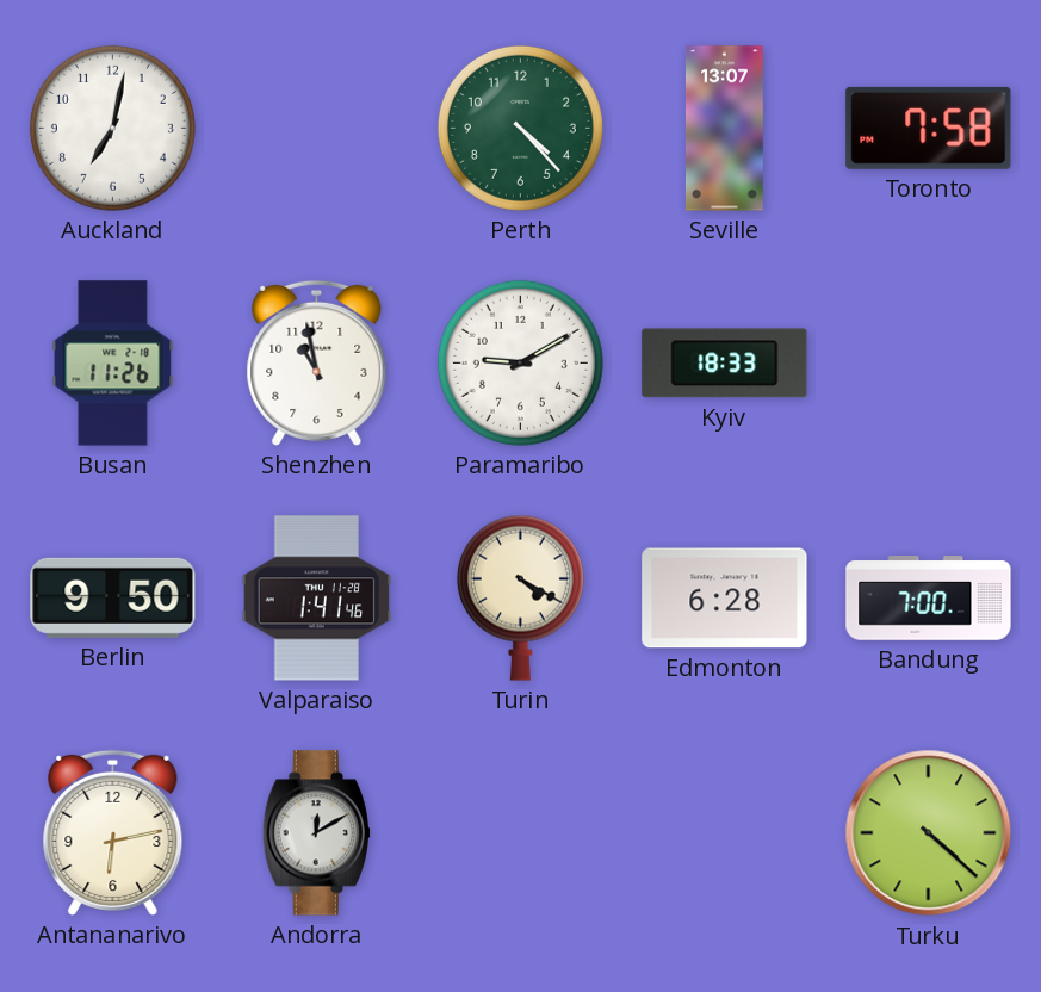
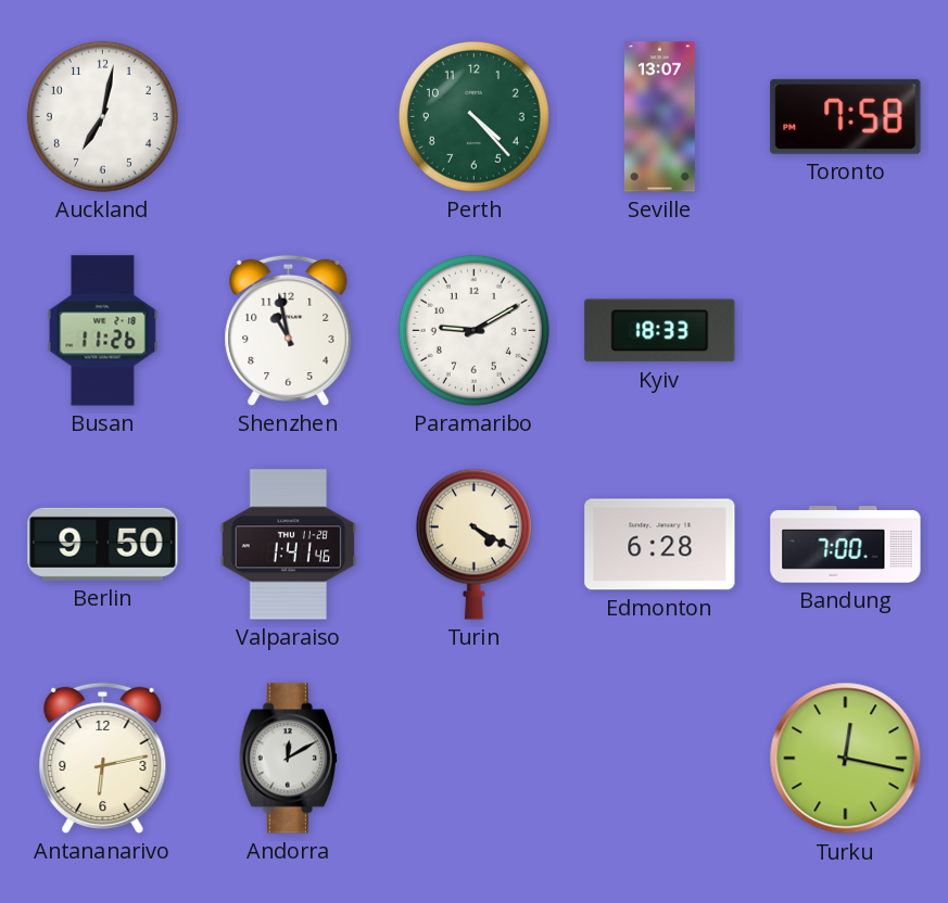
Turku: 4:22 -> 12:17 (846, 759)
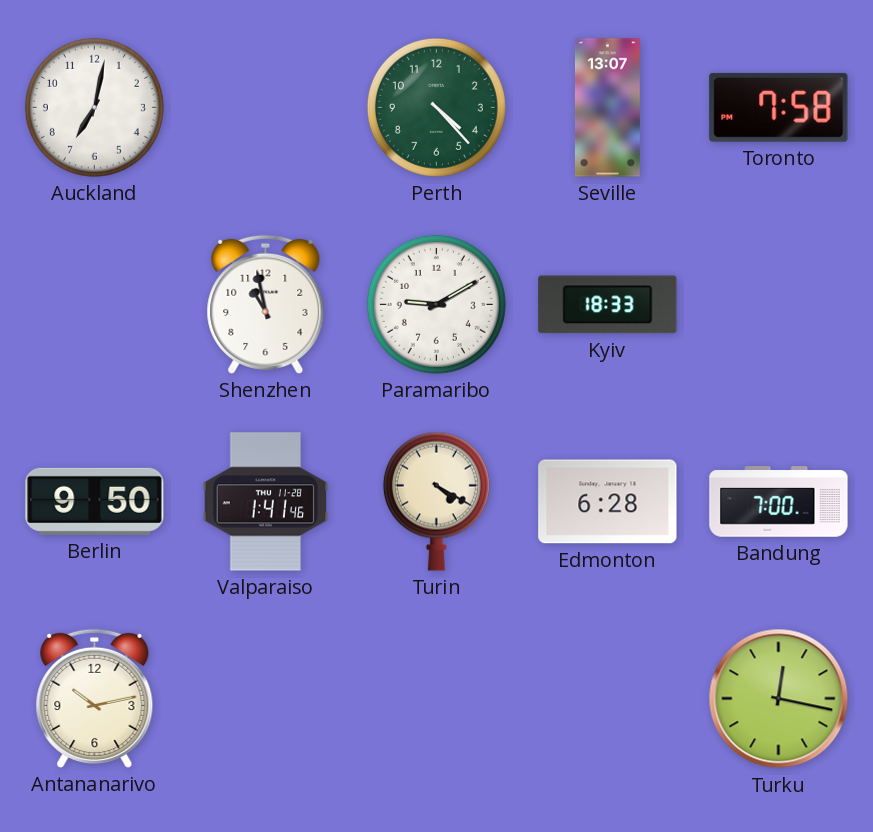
Busan: 11:26 -> none (103, 331)
Antananarivo: 6:13 -> 10:13 (95, 698)
Andorra: 12:10 -> none (288, 759)
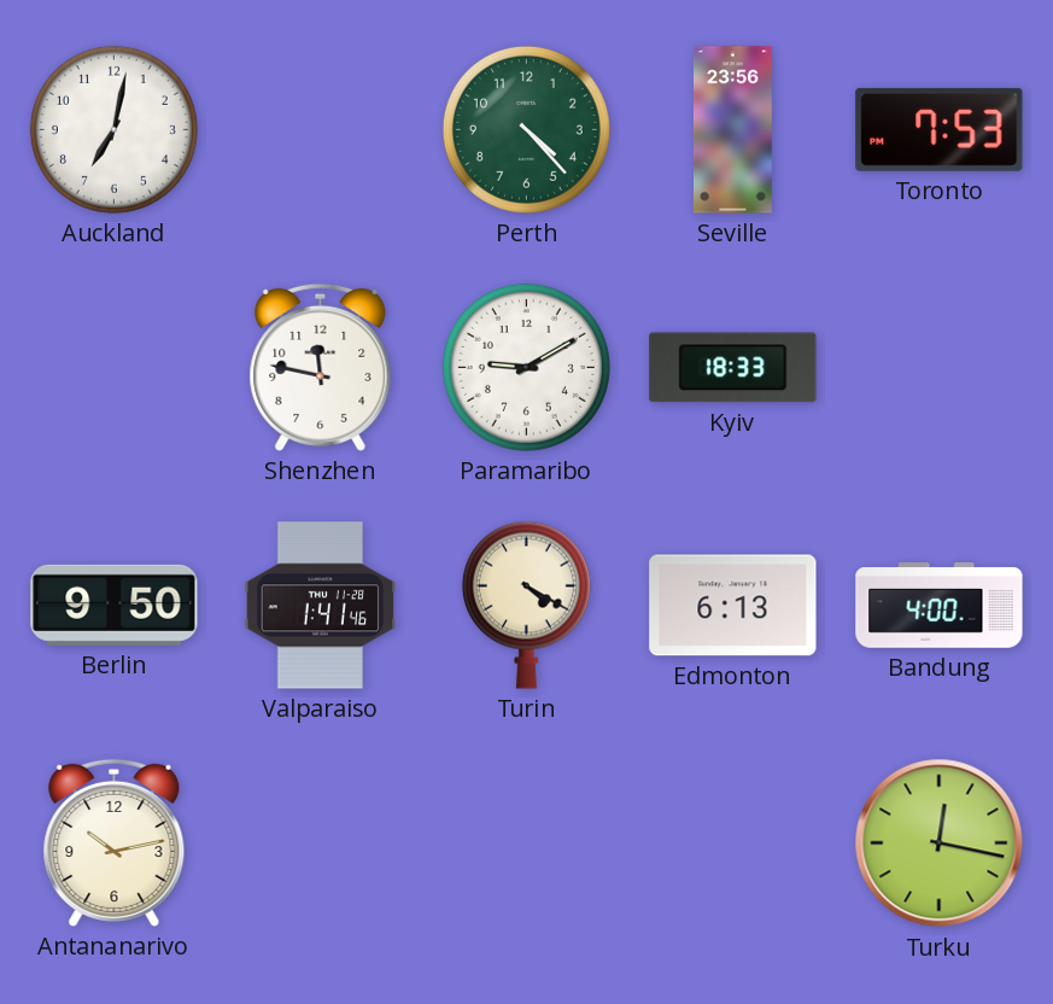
Seville: 13:07 -> 23:56 (732, 130)
Toronto: 7:58 -> 7:53 (940, 129)
Shenzhen: 10:58 -> 11:47 (321, 367)
Edmonton: 6:28 -> 6:13 (733, 606)
Bandung: 7:00 -> 4:00 (940, 606)
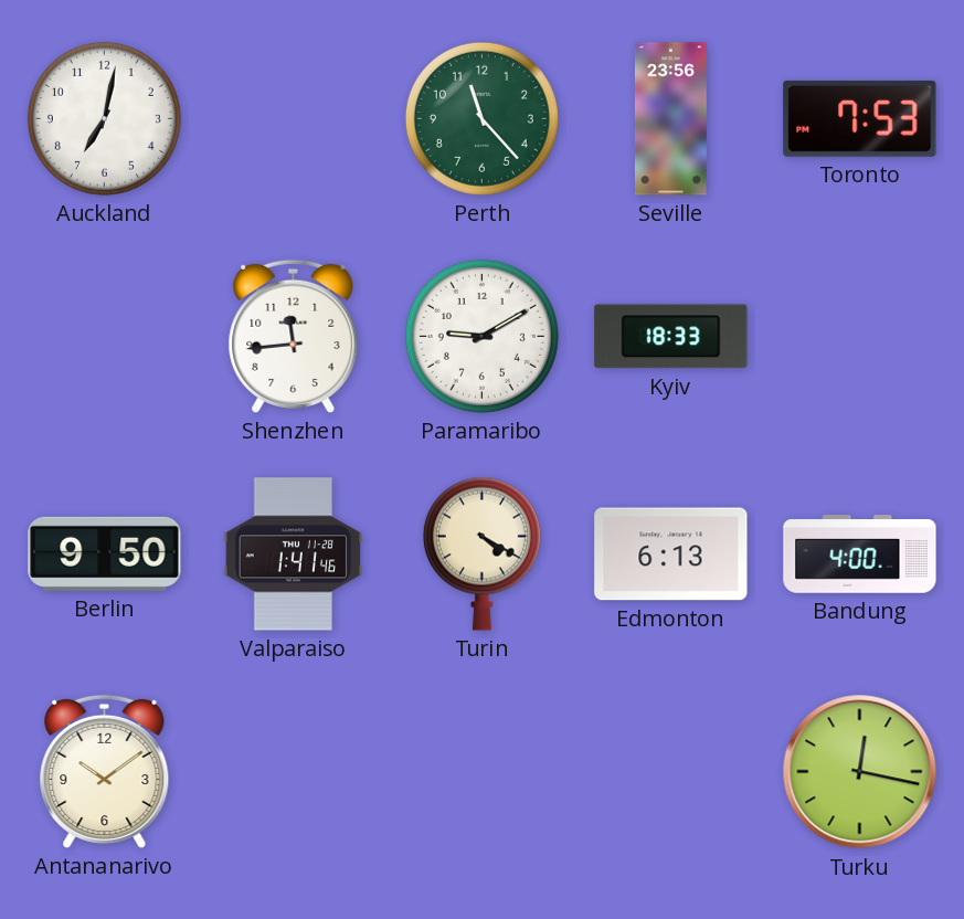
Perth: 4:23 -> 11:23 (481, 118)
Shenzhen: 11:47 -> 11:44 (294, 336)
Antananarivo: 10:13 -> 10:09 (105, 771)
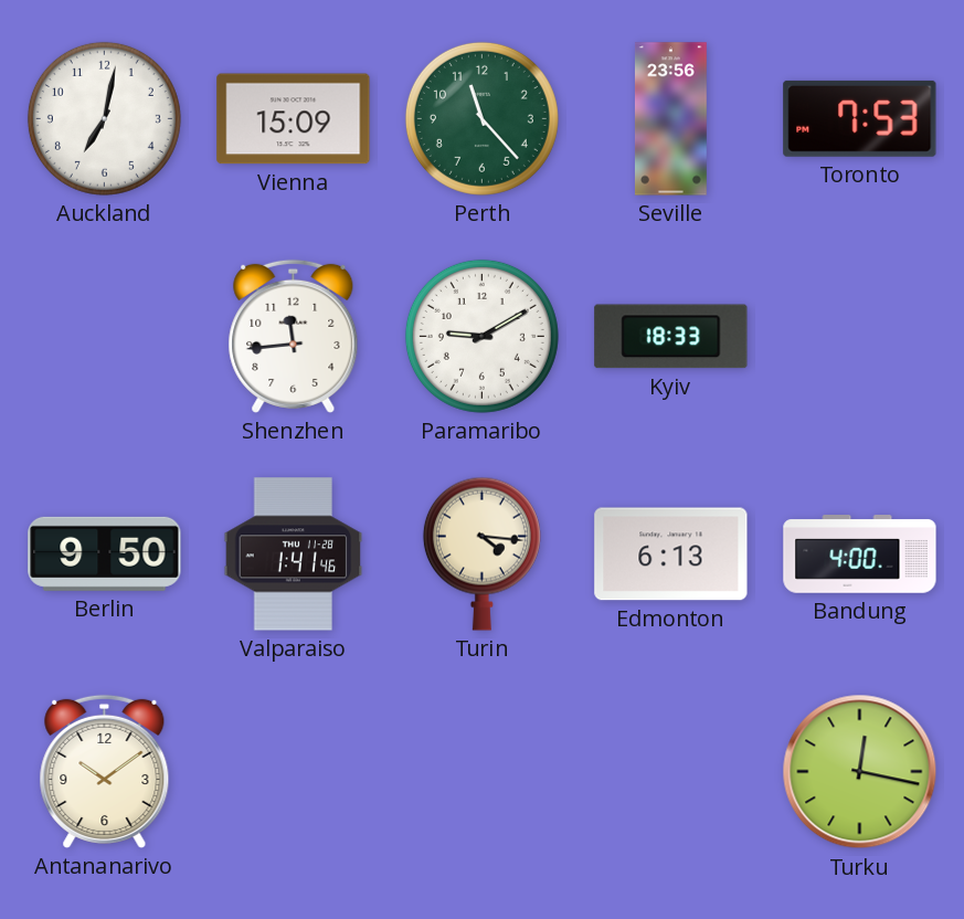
Vienna: none -> 15:09 (294, 119)
Turin: 4:20 -> 4:16 (481, 553)
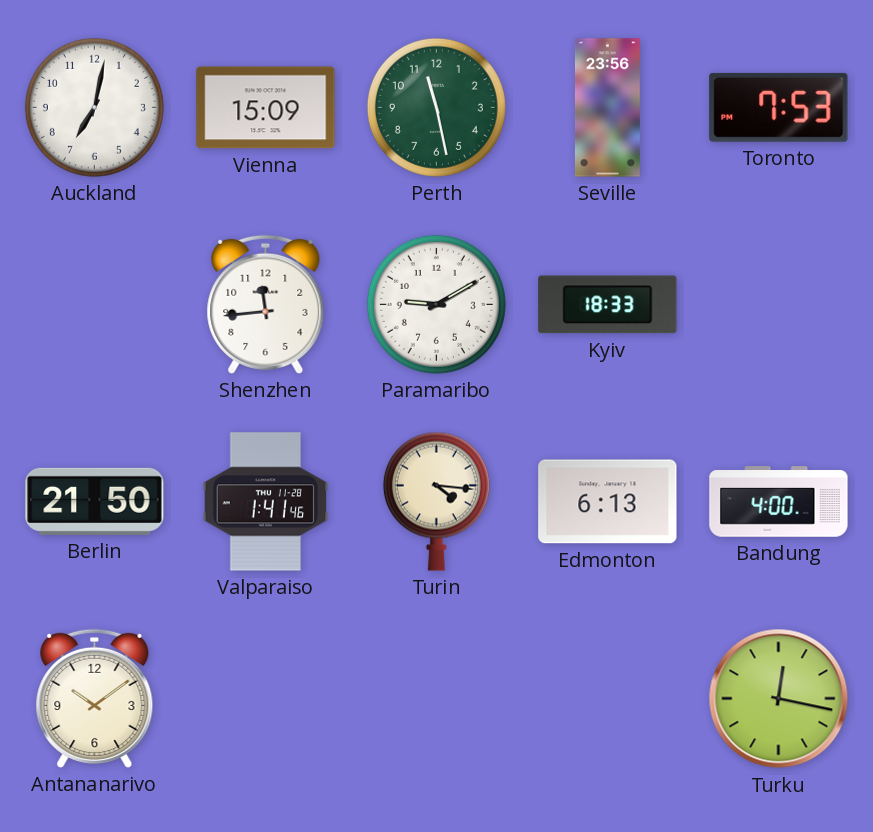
Perth: 11:23 -> 11:28 (436, 107)
Berlin: 9:50 -> 21:50 (95, 501)
